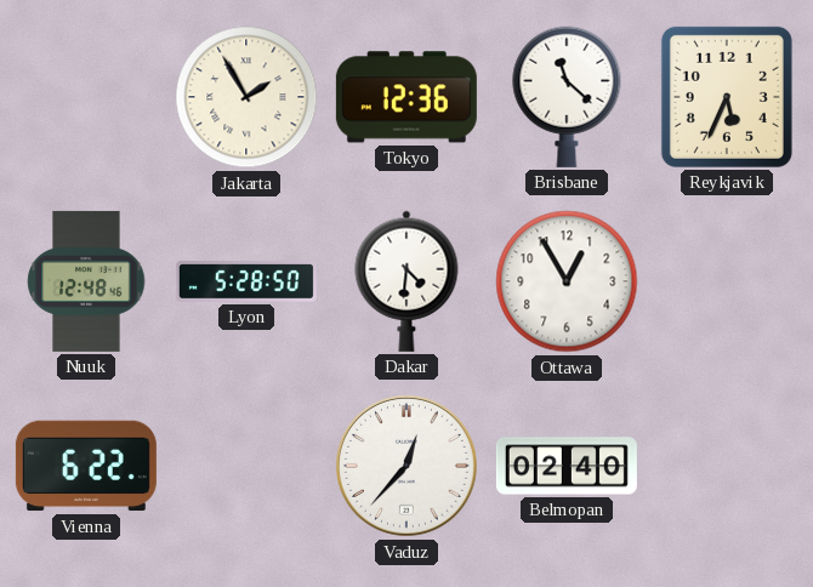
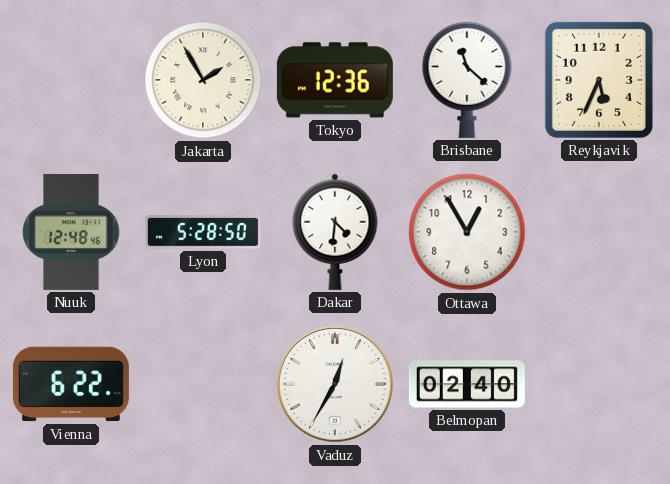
Vaduz: 12:37 -> 12:35 (336, 385)
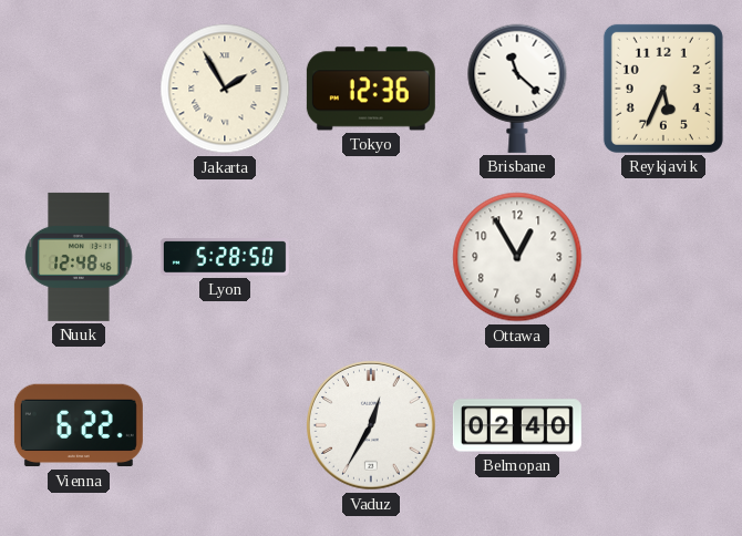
Dakar: 4:31 -> none (335, 232)
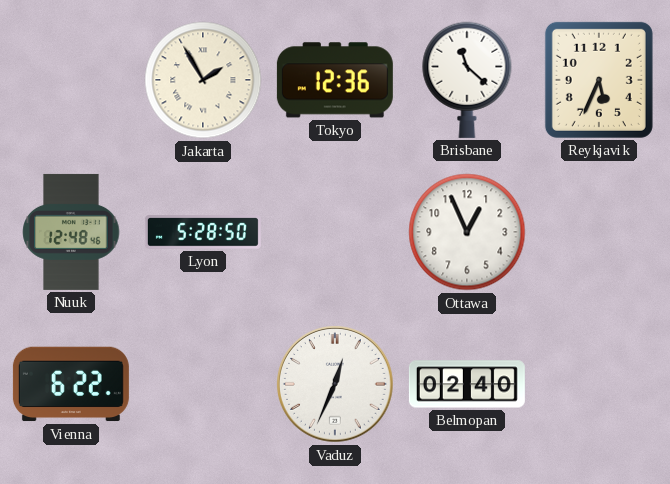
Ottawa: 12:55 -> 12:56 (467, 232)
Vaduz: 12:35 -> 12:34 (336, 385)
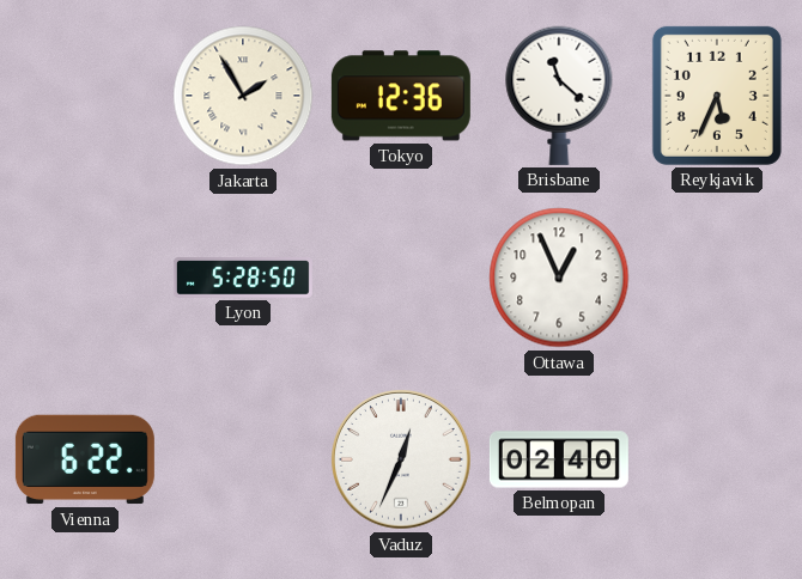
Nuuk: 12:48 -> none (71, 232)
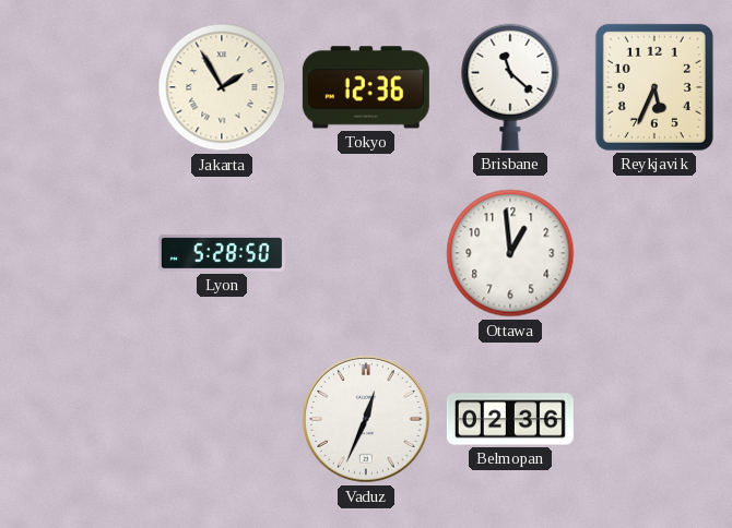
Ottawa: 12:56 -> 12:59 (510, 253)
Vienna: 6:22 -> none (85, 459)
Belmopan: 02:40 -> 02:36 (510, 419)
